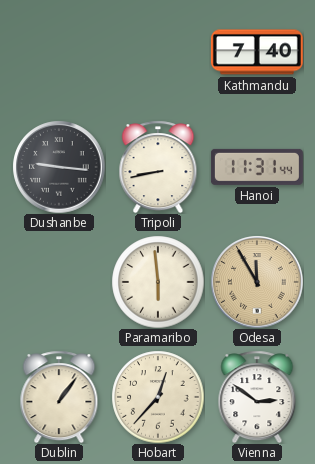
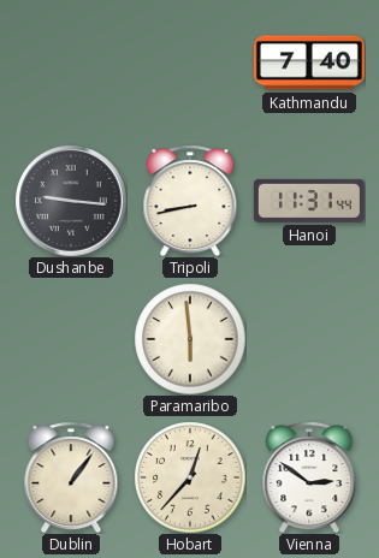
Odesa: 11:55 -> none (257, 282)
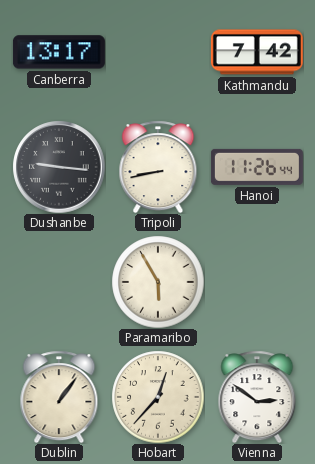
Canberra: none -> 13:17 (59, 52)
Kathmandu: 7:40 -> 7:42 (257, 52)
Hanoi: 11:31 -> 11:26 (257, 167)
Paramaribo: 5:59 -> 5:55 (158, 282)
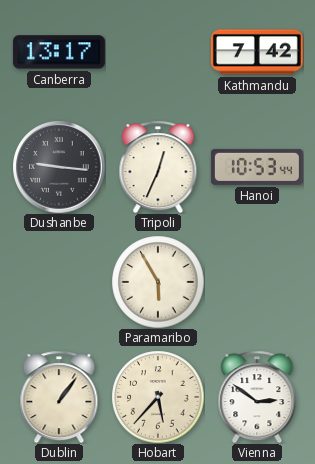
Tripoli: 8:43 -> 12:34 (158, 167)
Hanoi: 11:26 -> 10:53 (257, 167)
Hobart: 12:37 -> 5:37 (158, 397)
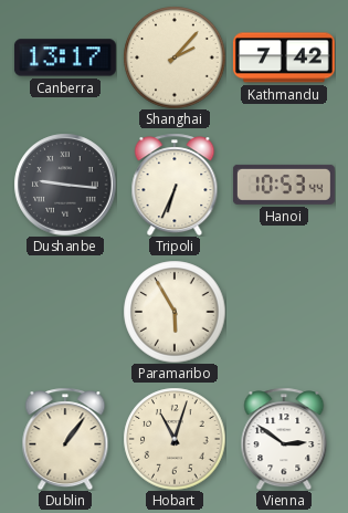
Shanghai: none -> 2:07 (175, 57)
Tripoli: 12:34 -> 6:34 (175, 185)
Hobart: 5:37 -> 11:03 (175, 439)
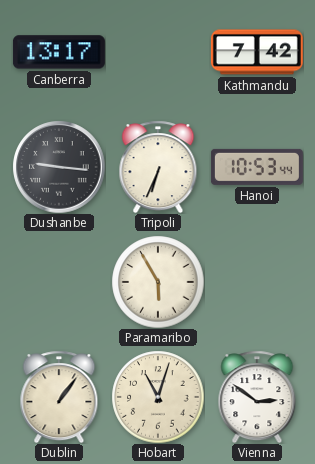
Shanghai: 2:07 -> none (175, 57)
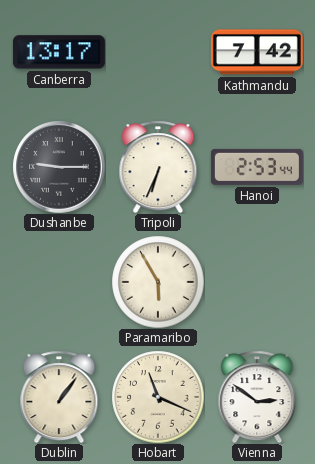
Dushanbe: 9:16 -> 9:15 (59, 167)
Hanoi: 10:53 -> 2:53 (257, 167)
Hobart: 11:03 -> 11:19 (158, 397)
